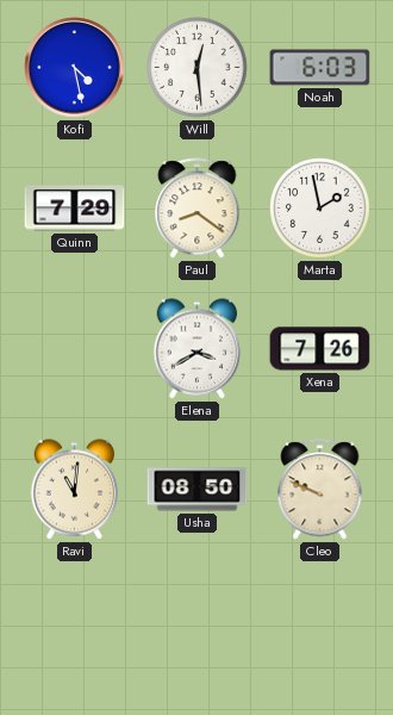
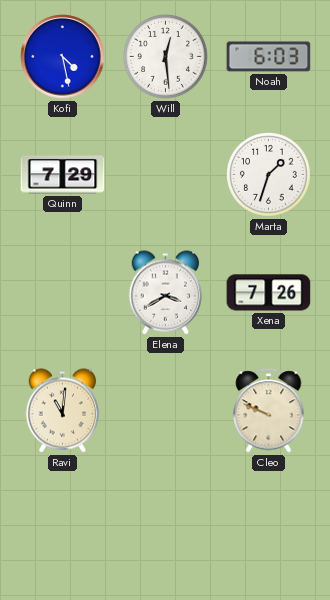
Paul: 8:21 -> none (198, 209)
Marta: 1:58 -> 1:33 (269, 175)
Usha: 08:50 -> none (198, 490)
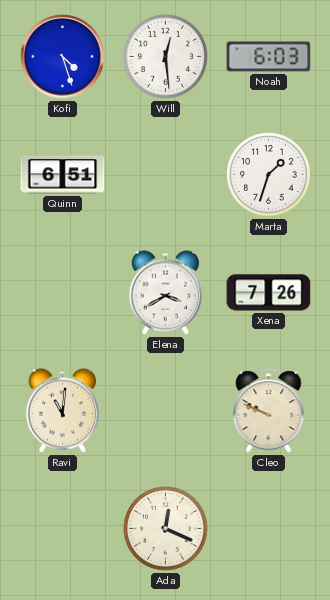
Kofi: 4:28 -> 4:27 (63, 57)
Quinn: 7:29 -> 6:51 (63, 175)
Ada: none -> 12:19 (166, 529)
